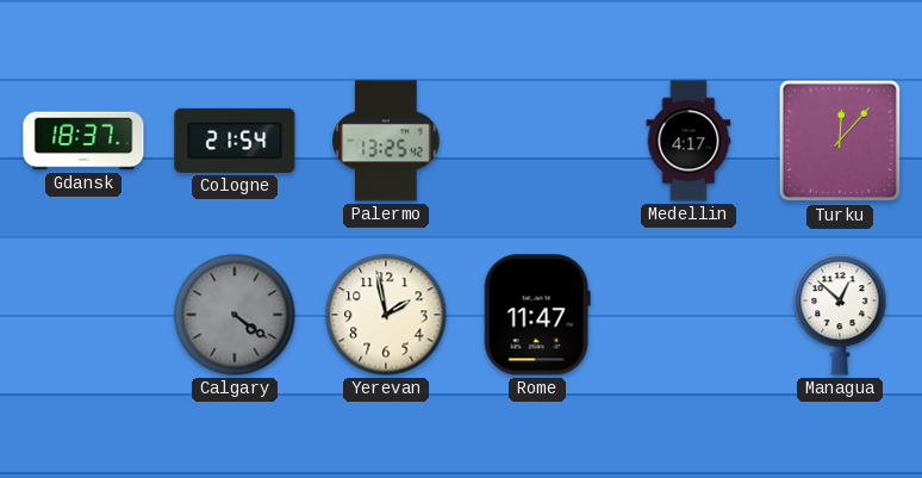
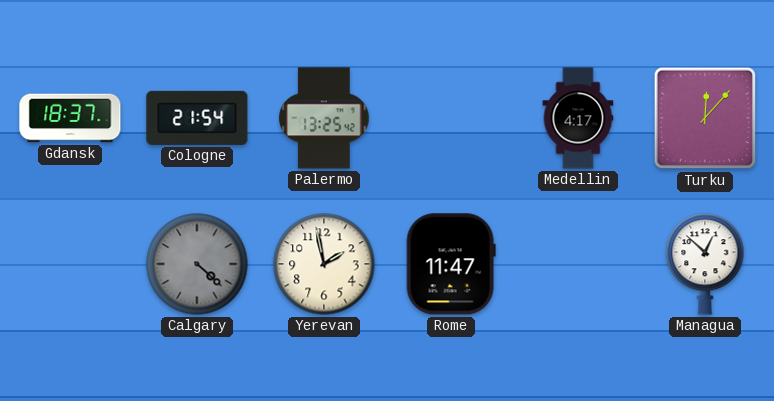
Calgary: 4:21 -> 4:22 (197, 264)
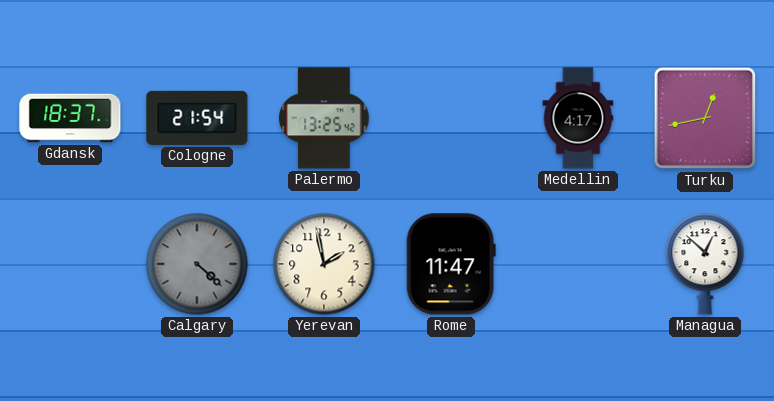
Turku: 12:07 -> 12:43 (705, 118)
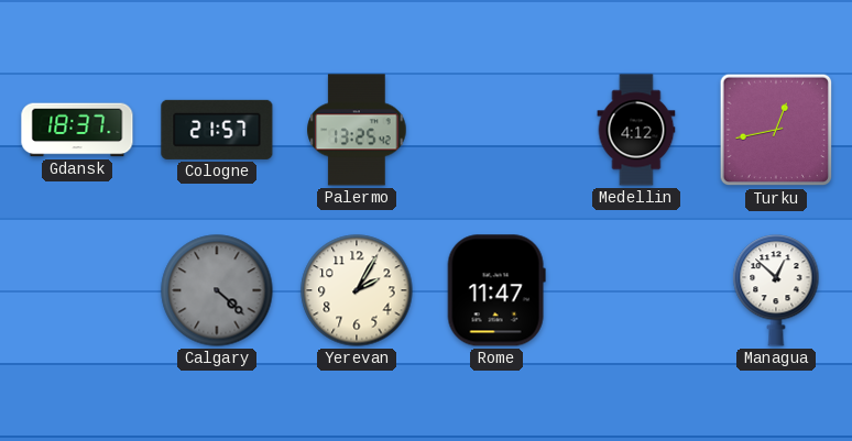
Cologne: 21:54 -> 21:57 (217, 130)
Medellin: 4:17 -> 4:12 (636, 130)
Yerevan: 1:58 -> 2:05 (357, 290)
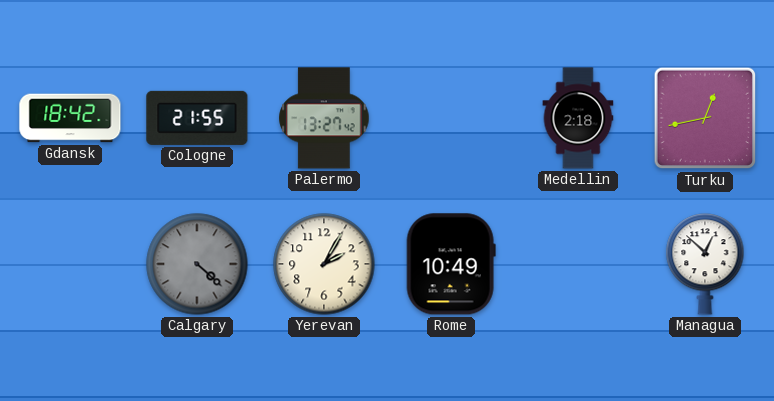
Gdansk: 18:37 -> 18:42 (70, 118)
Cologne: 21:57 -> 21:55 (197, 118)
Palermo: 13:25 -> 13:27 (324, 118)
Medellin: 4:12 -> 2:18 (578, 118)
Rome: 11:47 -> 10:49 (451, 264)
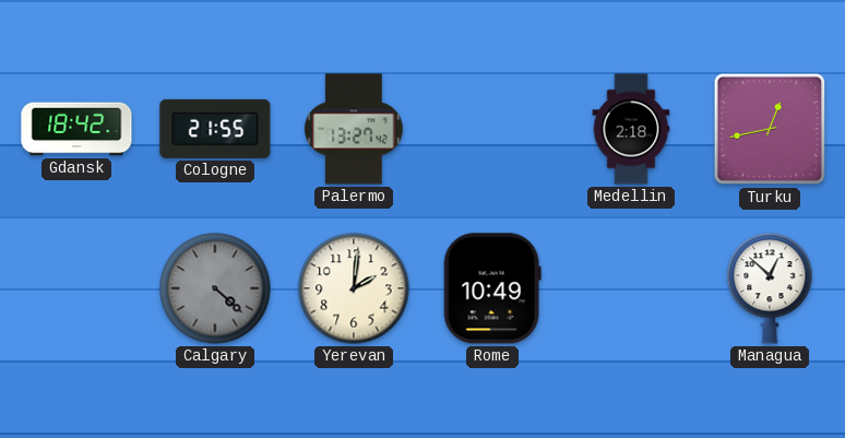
Yerevan: 2:05 -> 2:01 (354, 288)
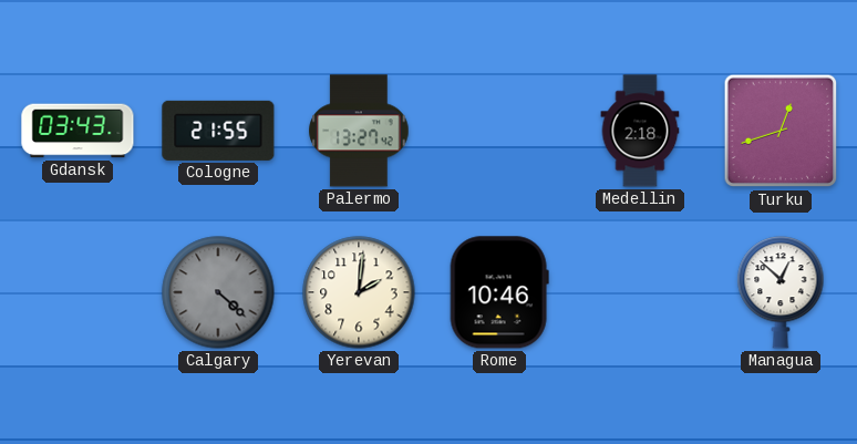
Gdansk: 18:42 -> 03:43 (78, 131)
Turku: 12:43 -> 12:42 (781, 131)
Rome: 10:49 -> 10:46 (499, 292)
